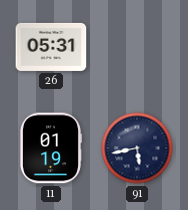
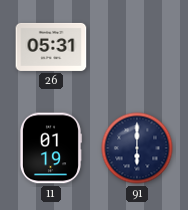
91: 5:43 -> 6:00 (137, 148)
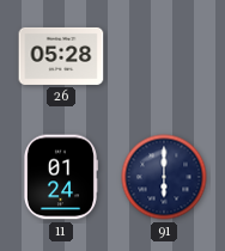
26: 05:31 -> 05:28 (61, 56)
11: 01:19 -> 01:24 (60, 177)
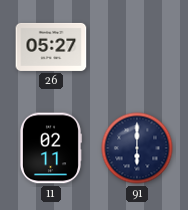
26: 05:28 -> 05:27 (51, 47)
11: 01:24 -> 02:11 (50, 148)
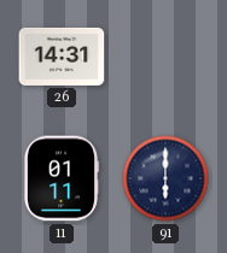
26: 05:27 -> 14:31 (62, 57)
11: 02:11 -> 01:11 (60, 178)
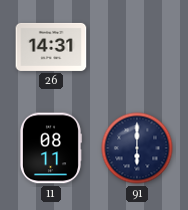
11: 01:11 -> 08:11 (50, 148)
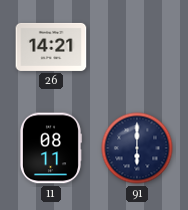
26: 14:31 -> 14:21 (51, 47)
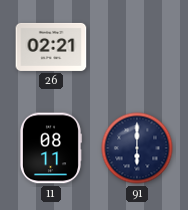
26: 14:21 -> 02:21 (51, 47)
